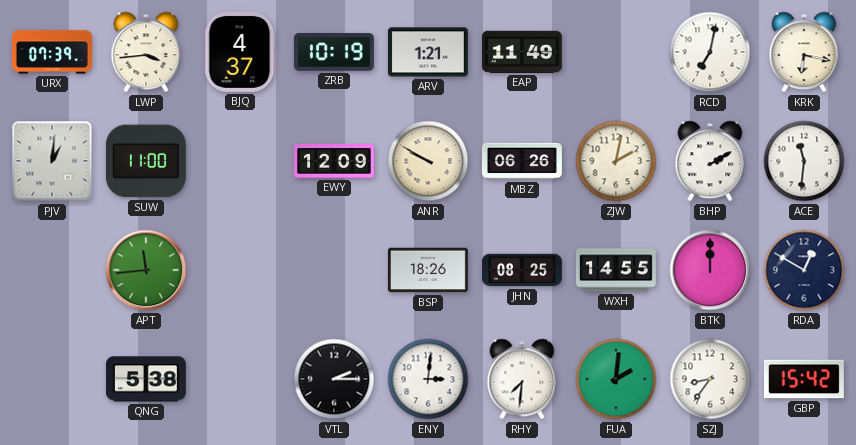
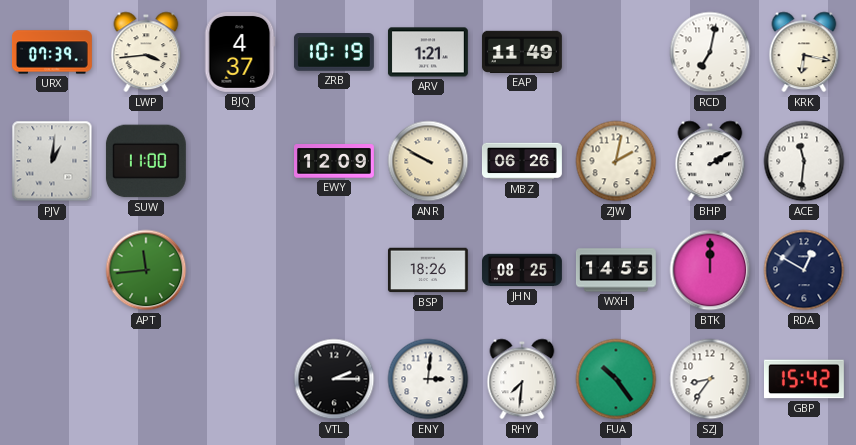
QNG: 5:38 -> none (146, 379)
FUA: 2:01 -> 10:24 (616, 379)
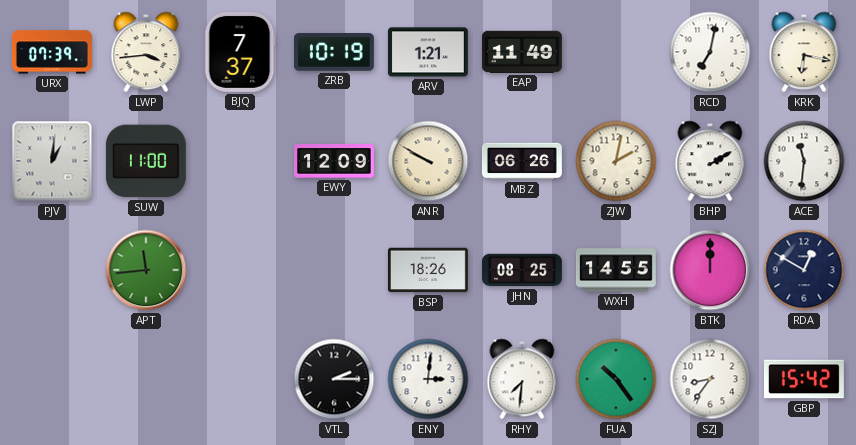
BJQ: 4:37 -> 7:37 (240, 52)
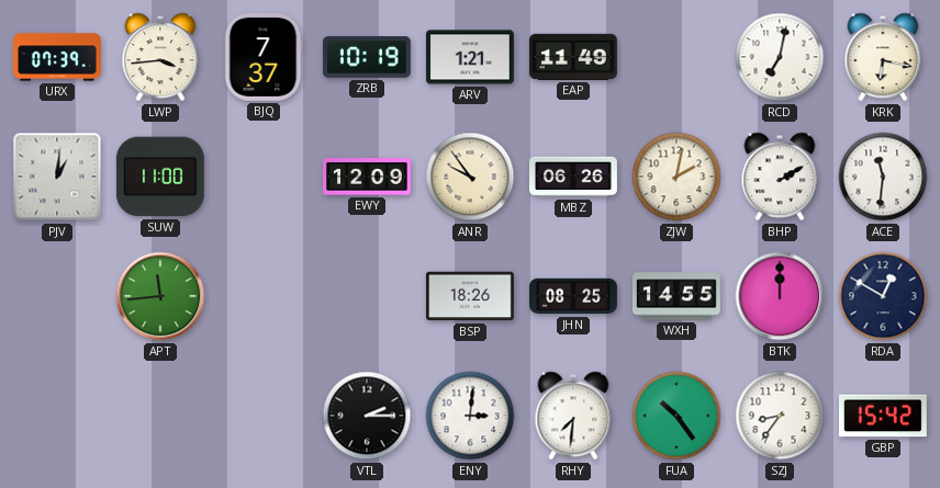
ANR: 9:50 -> 9:54 (470, 177)
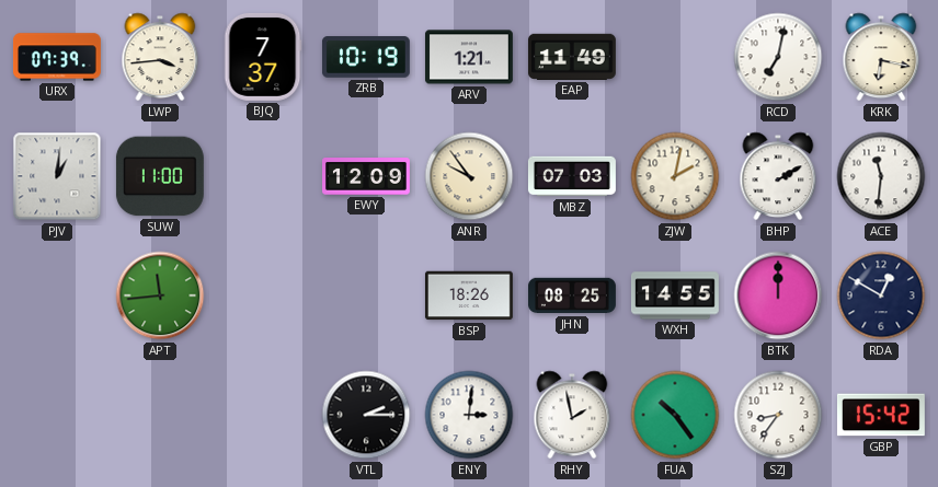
MBZ: 06:26 -> 07:03 (572, 176)
RHY: 7:31 -> 1:58 (572, 415)
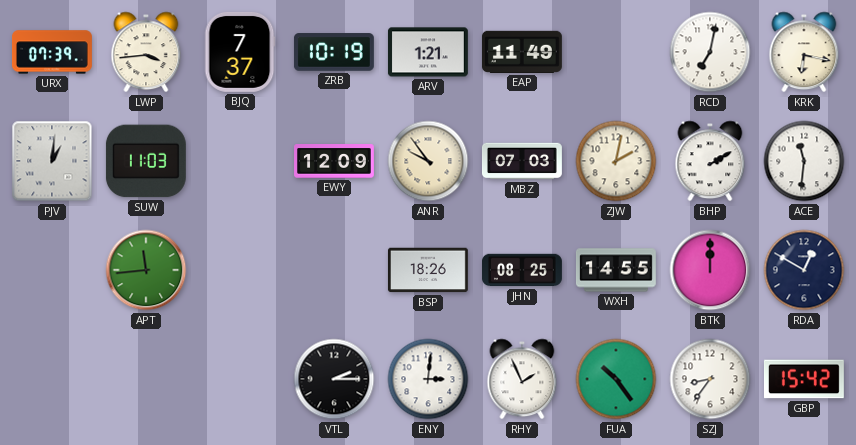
SUW: 11:00 -> 11:03 (146, 161)
RHY: 1:58 -> 1:56 (522, 379)
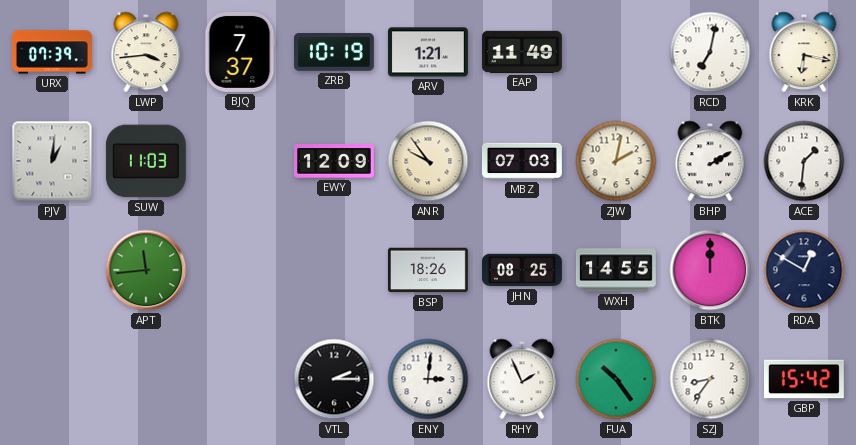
ACE: 11:31 -> 1:31 (804, 161)
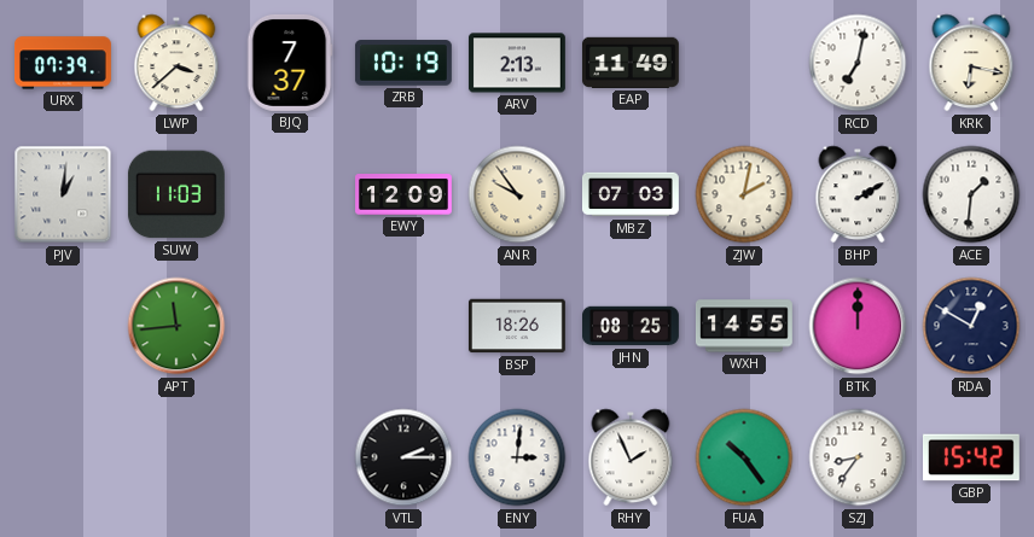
LWP: 3:44 -> 3:38 (176, 63)
ARV: 1:21 -> 2:13 (517, 63)
